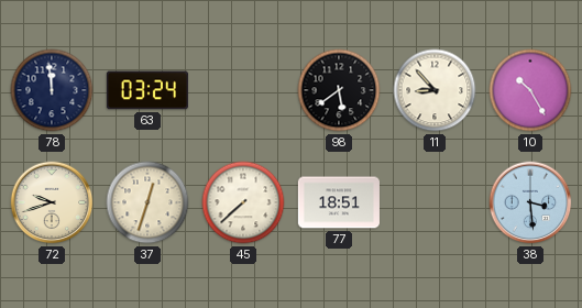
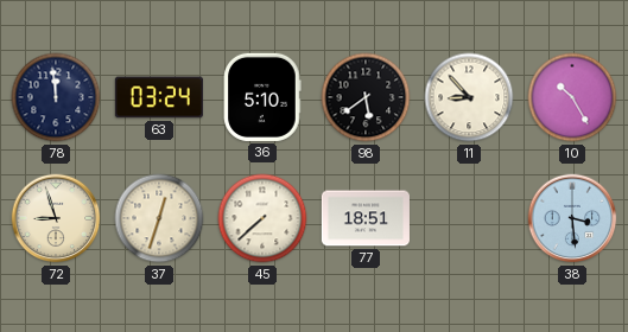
36: none -> 5:10 (262, 97)
72: 9:42 -> 8:57 (56, 218)
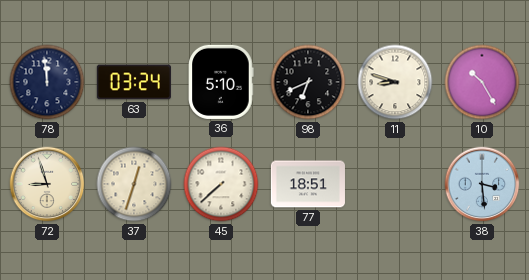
98: 5:39 -> 6:41 (308, 82)
11: 8:53 -> 8:48 (395, 82)
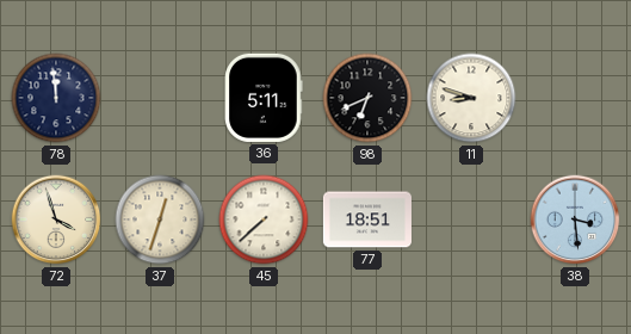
63: 03:24 -> none (134, 82)
36: 5:10 -> 5:11 (264, 98)
10: 10:25 -> none (482, 82)
72: 8:57 -> 3:57 (56, 219)
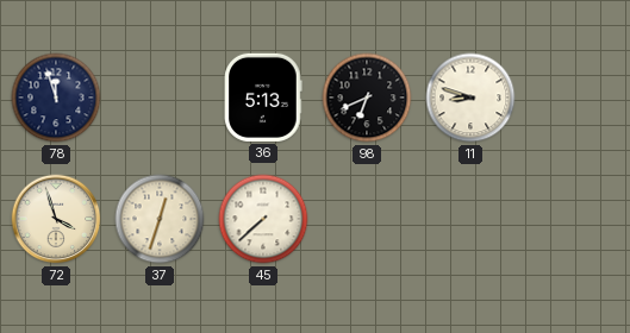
78: 11:59 -> 11:57 (56, 98)
36: 5:11 -> 5:13 (263, 98)
77: 18:51 -> none (367, 219)
38: 3:29 -> none (575, 219)
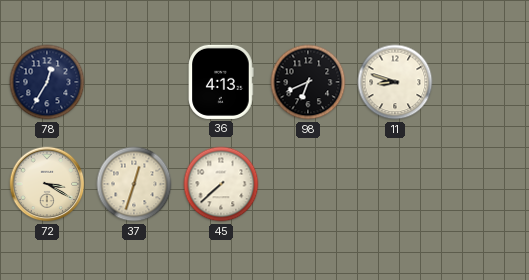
78: 11:57 -> 12:35 (47, 82)
36: 5:13 -> 4:13 (221, 82)
72: 3:57 -> 3:20 (47, 184)
